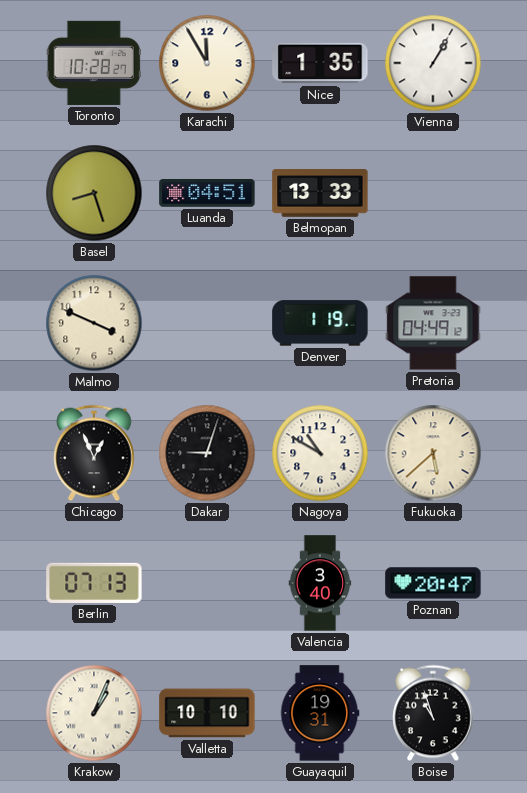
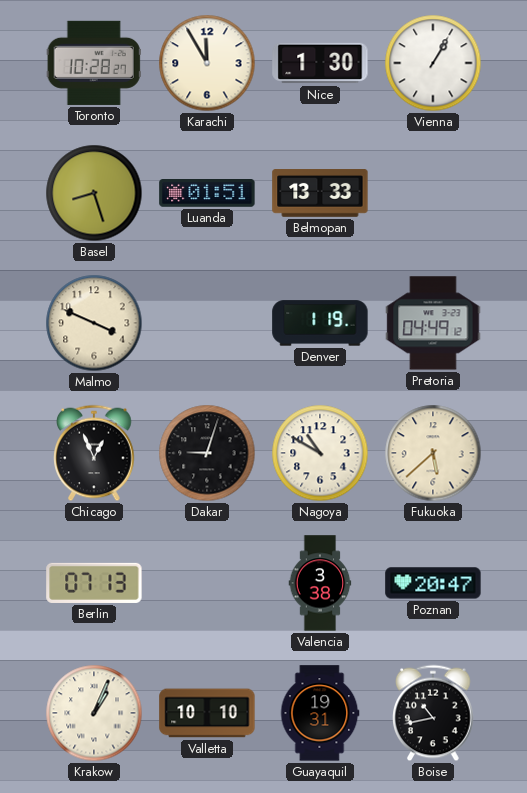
Nice: 1:35 -> 1:30 (320, 63)
Luanda: 04:51 -> 01:51 (207, 194)
Valencia: 3:40 -> 3:38 (320, 583)
Boise: 10:57 -> 10:43 (433, 713)
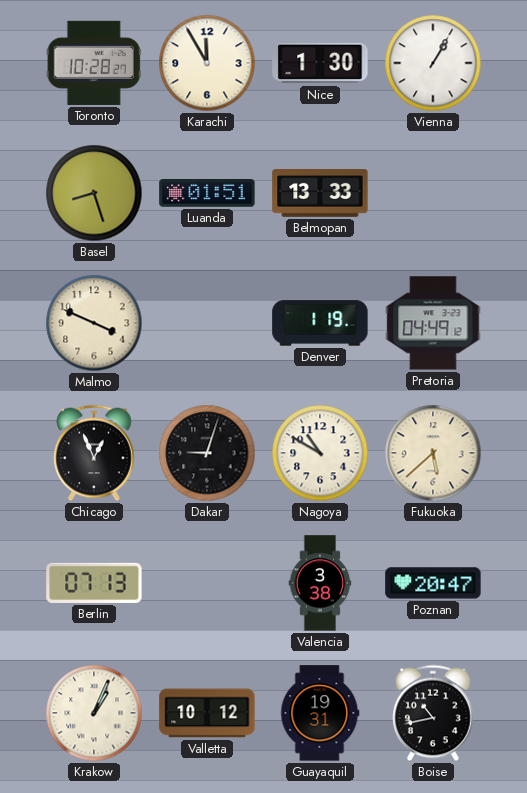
Valletta: 10:10 -> 10:12 (207, 713)
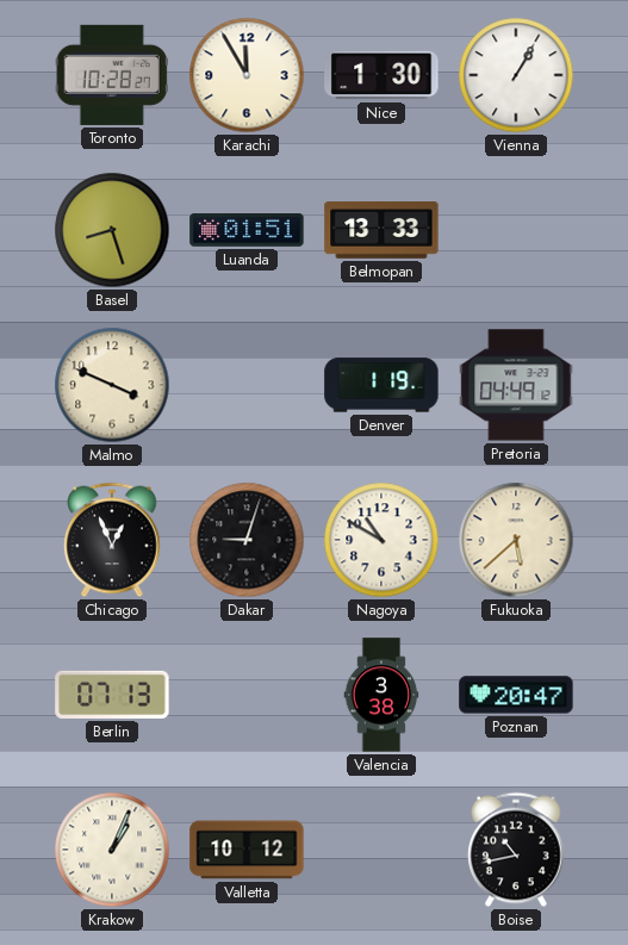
Guayaquil: 19:31 -> none (320, 713)
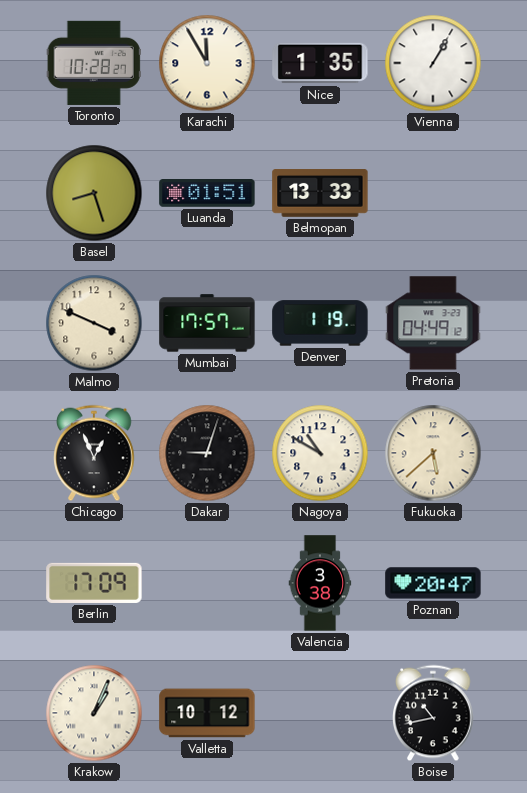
Nice: 1:30 -> 1:35 (320, 63)
Mumbai: none -> 17:57 (207, 323)
Berlin: 07:13 -> 17:09 (94, 583)
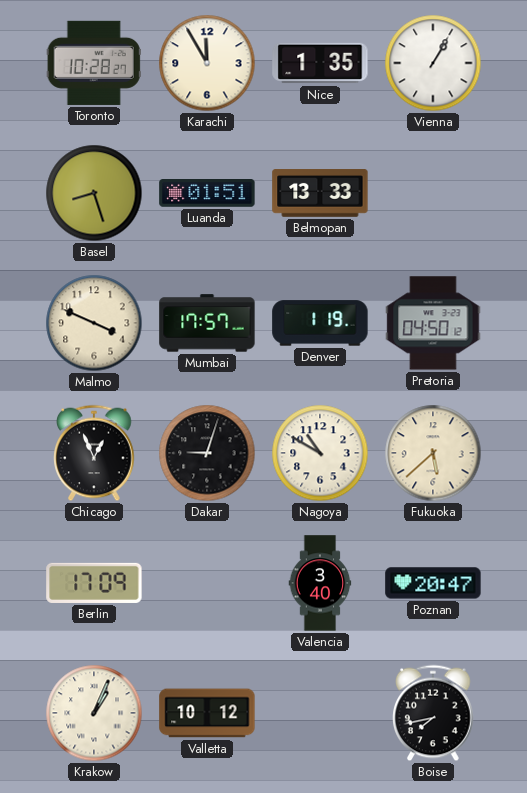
Pretoria: 04:49 -> 04:50 (433, 323)
Valencia: 3:38 -> 3:40 (320, 583)
Boise: 10:43 -> 7:43 (433, 713)
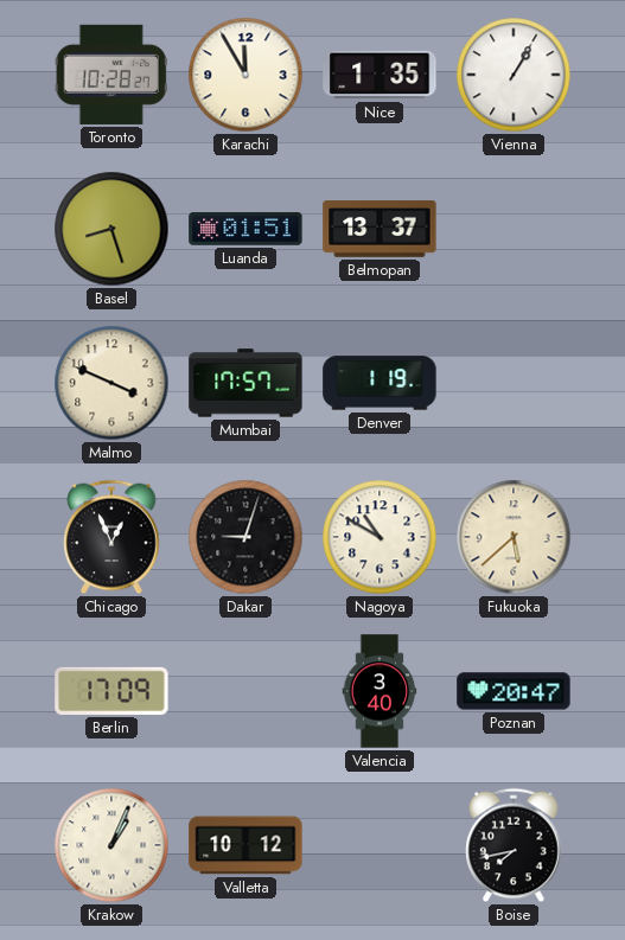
Belmopan: 13:33 -> 13:37 (380, 230)
Pretoria: 04:50 -> none (433, 323)
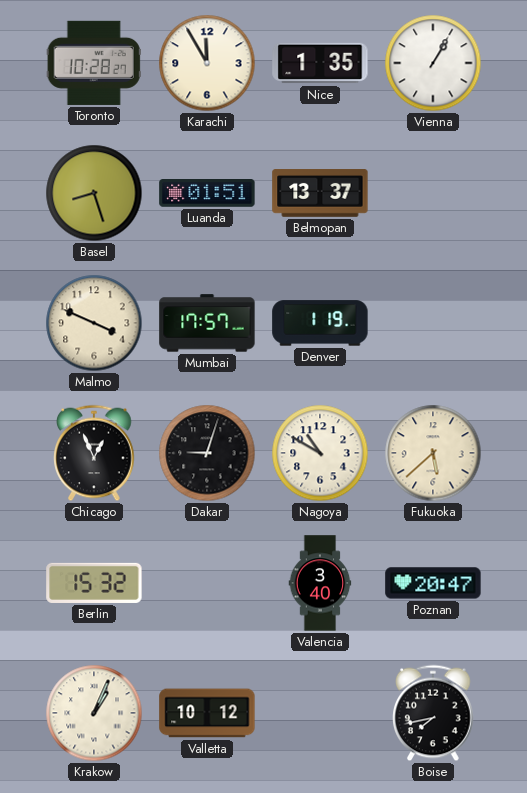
Berlin: 17:09 -> 15:32 (94, 583)
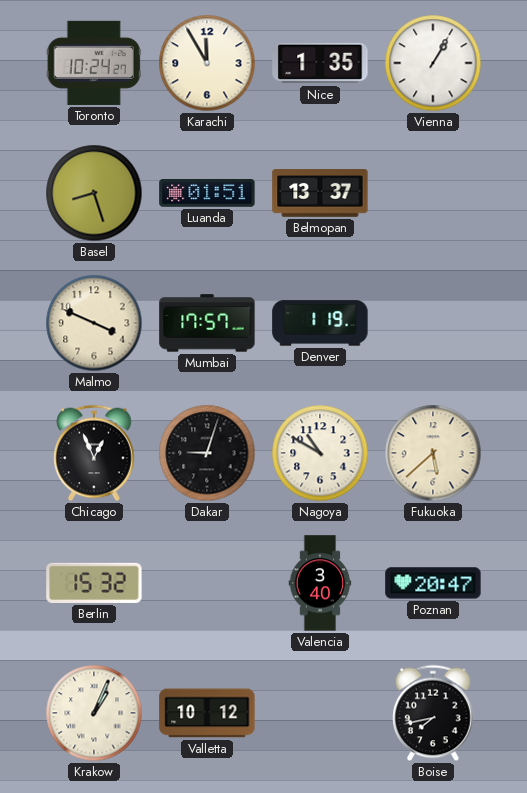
Toronto: 10:28 -> 10:24 (94, 63)
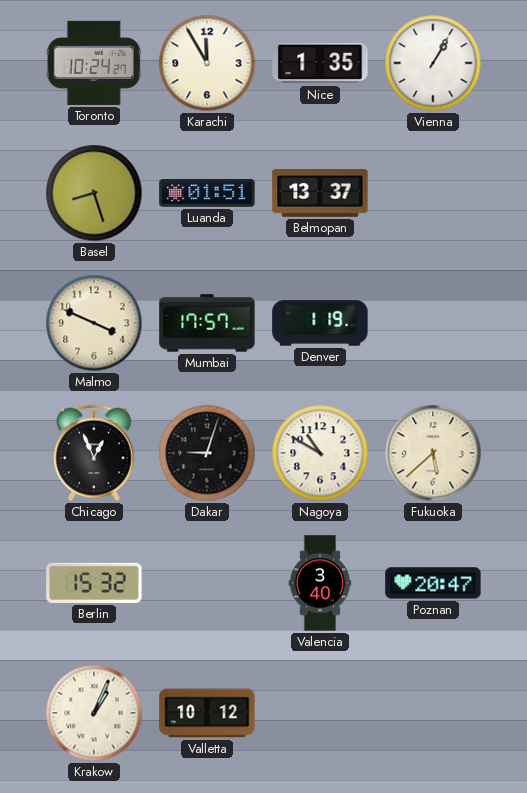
Boise: 7:43 -> none (433, 713)
